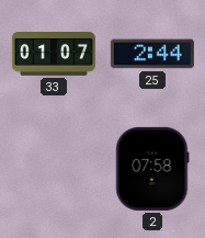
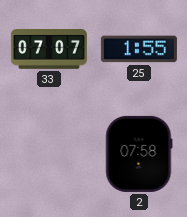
33: 01:07 -> 07:07 (49, 50)
25: 2:44 -> 1:55 (139, 49)
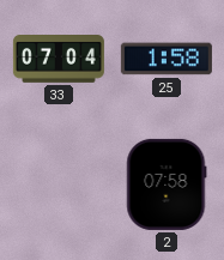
33: 07:07 -> 07:04 (59, 60)
25: 1:55 -> 1:58 (167, 59)
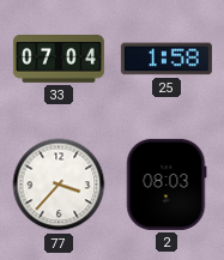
77: none -> 3:37 (59, 185)
2: 07:58 -> 08:03 (167, 185)
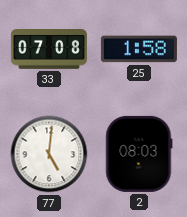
33: 07:04 -> 07:08 (49, 50)
77: 3:37 -> 5:01 (49, 154)
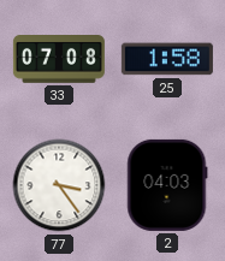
77: 5:01 -> 3:24 (59, 185)
2: 08:03 -> 04:03 (167, 185)
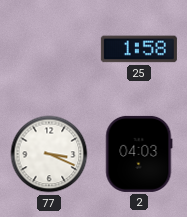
33: 07:08 -> none (59, 60)
77: 3:24 -> 3:19 (49, 154)
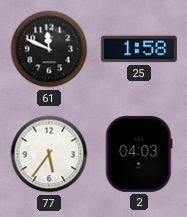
61: none -> 11:49 (49, 49)
77: 3:19 -> 5:36 (49, 154)
